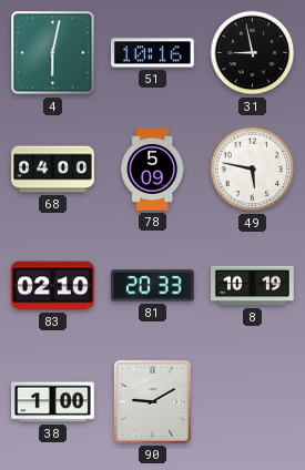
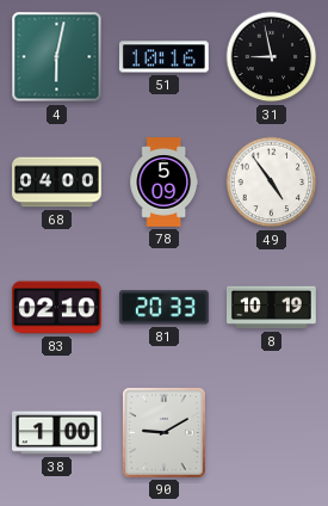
49: 5:47 -> 4:54 (272, 183)
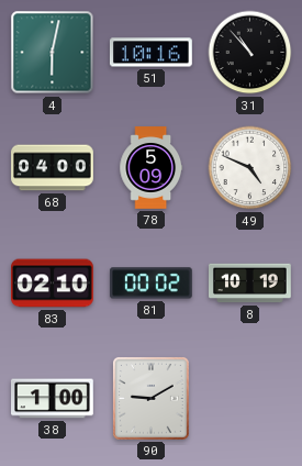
31: 8:58 -> 10:53 (250, 53)
49: 4:54 -> 4:49 (250, 168)
81: 20:33 -> 00:02 (150, 284)
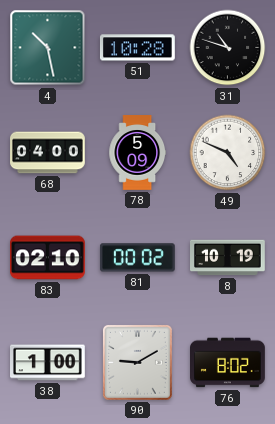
4: 6:02 -> 10:28 (48, 48)
51: 10:16 -> 10:28 (137, 48)
31: 10:53 -> 10:48 (228, 48)
76: none -> 8:02 (228, 363)
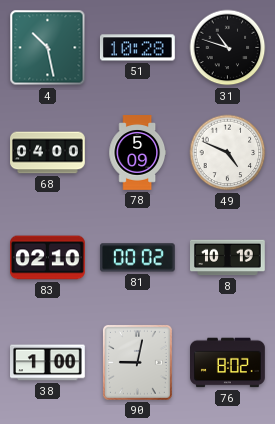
90: 9:10 -> 9:02 (137, 362)
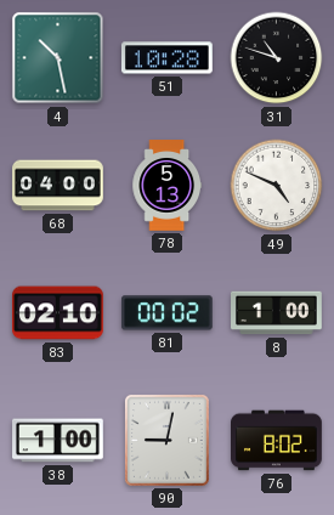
78: 5:09 -> 5:13 (168, 186)
8: 10:19 -> 1:00 (277, 313)
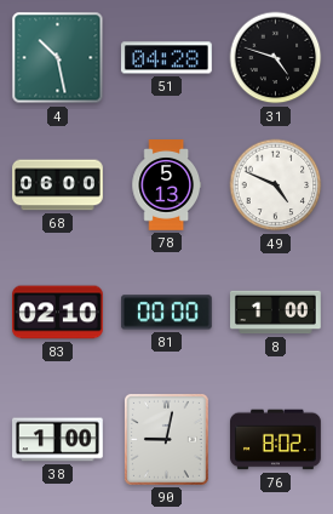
51: 10:28 -> 04:28 (166, 58)
31: 10:48 -> 4:48 (276, 58)
68: 04:00 -> 06:00 (58, 185)
81: 00:02 -> 00:00 (166, 313)
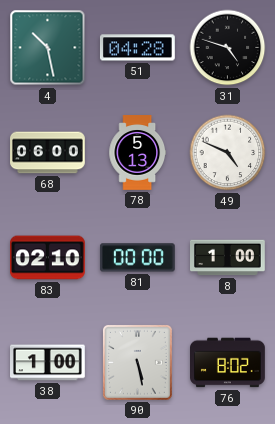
90: 9:02 -> 5:28 (137, 362)
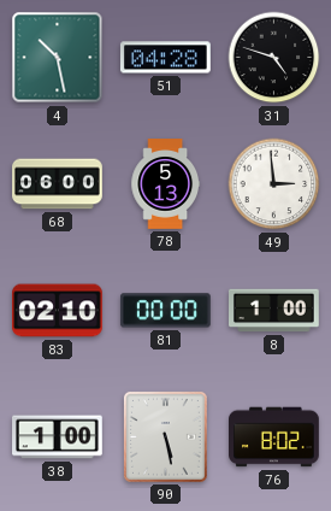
49: 4:49 -> 2:59 (274, 184)
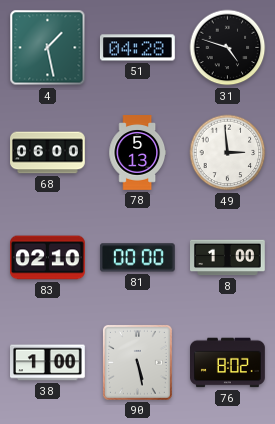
4: 10:28 -> 1:28 (48, 48)
